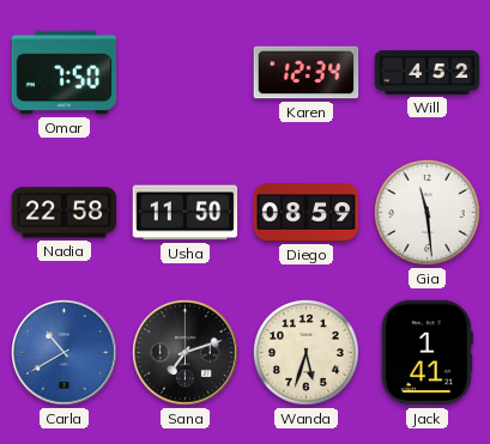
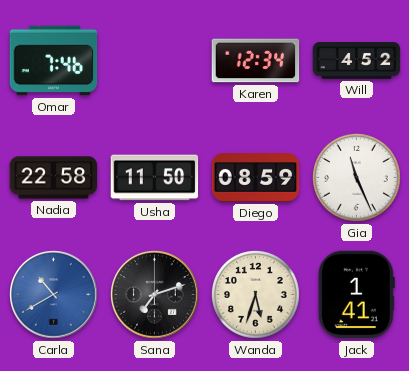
Omar: 7:50 -> 7:46 (54, 61)
Gia: 11:29 -> 11:26 (357, 178)
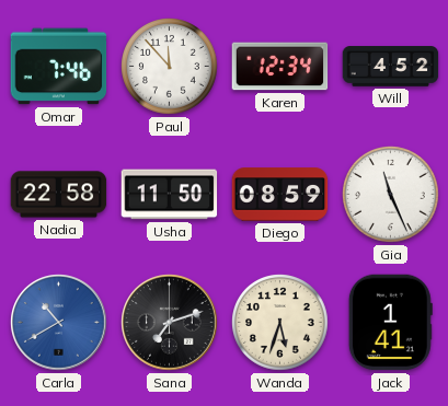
Paul: none -> 11:53 (170, 67)
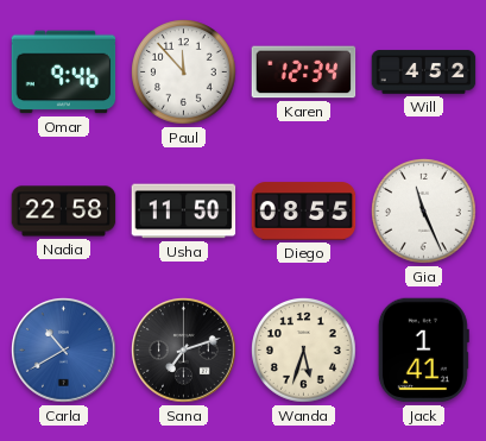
Omar: 7:46 -> 9:46 (64, 73)
Diego: 08:59 -> 08:55 (304, 212)
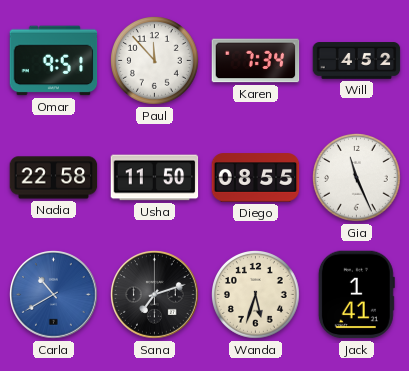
Omar: 9:46 -> 9:51 (54, 61)
Karen: 12:34 -> 7:34 (256, 61)
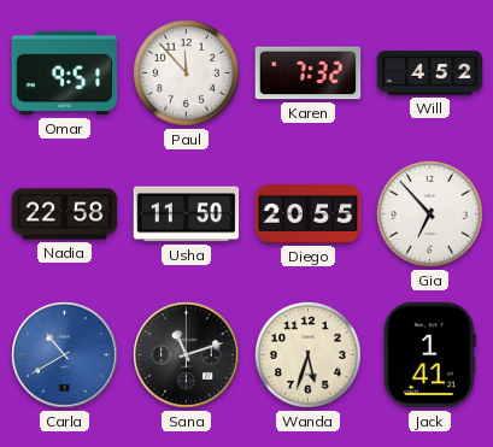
Karen: 7:34 -> 7:32 (309, 73)
Diego: 08:55 -> 20:55 (309, 214)
Gia: 11:26 -> 6:53 (430, 214)
Sana: 7:12 -> 11:12 (187, 355)
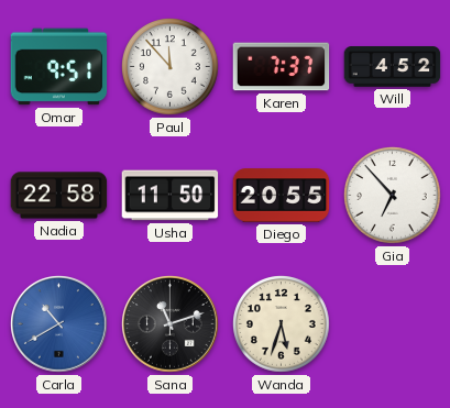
Karen: 7:32 -> 7:37 (282, 67)
Jack: 1:41 -> none (429, 355)
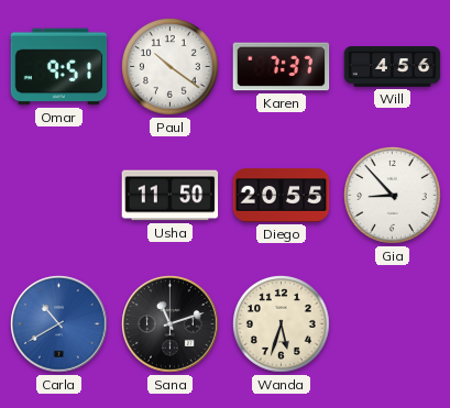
Paul: 11:53 -> 10:21 (171, 67)
Will: 4:52 -> 4:56 (393, 67)
Nadia: 22:58 -> none (59, 196)
Gia: 6:53 -> 8:53 (393, 196)
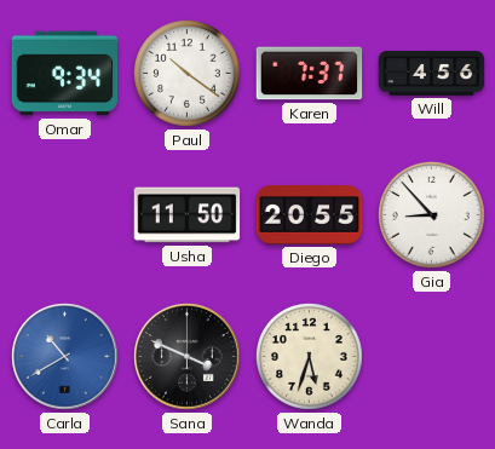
Omar: 9:51 -> 9:34 (65, 74)
Sana: 11:12 -> 3:49 (188, 357)
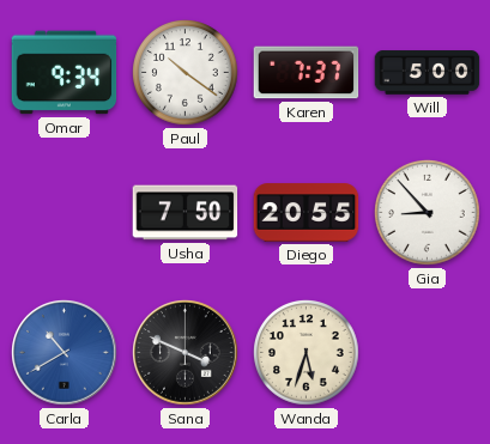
Will: 4:56 -> 5:00 (428, 73)
Usha: 11:50 -> 7:50 (186, 213)
